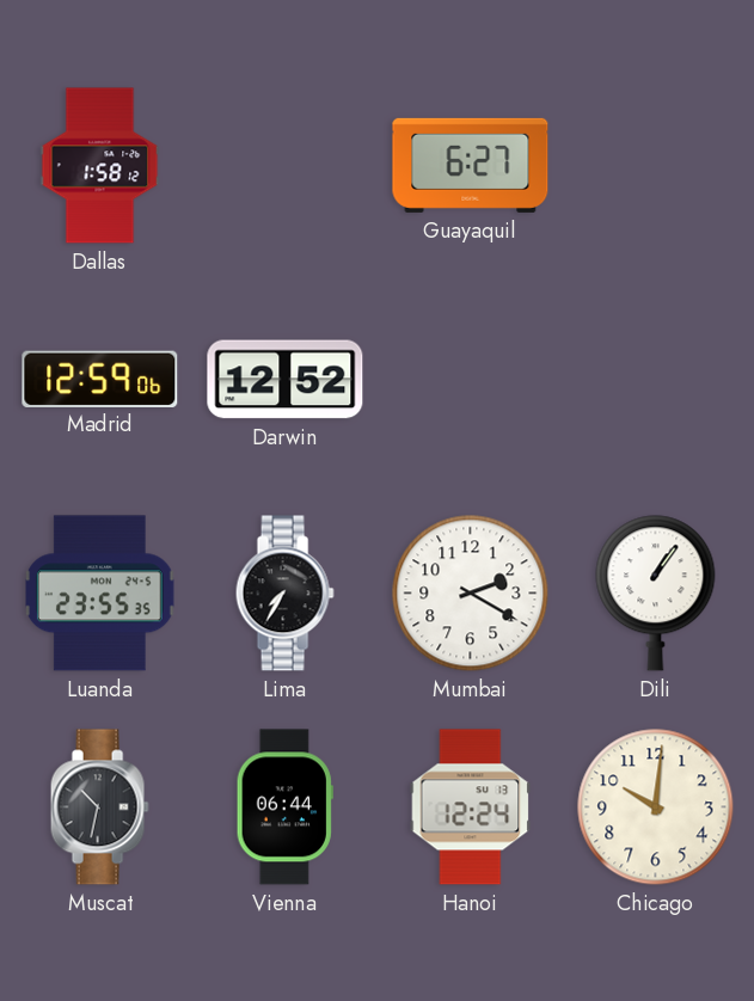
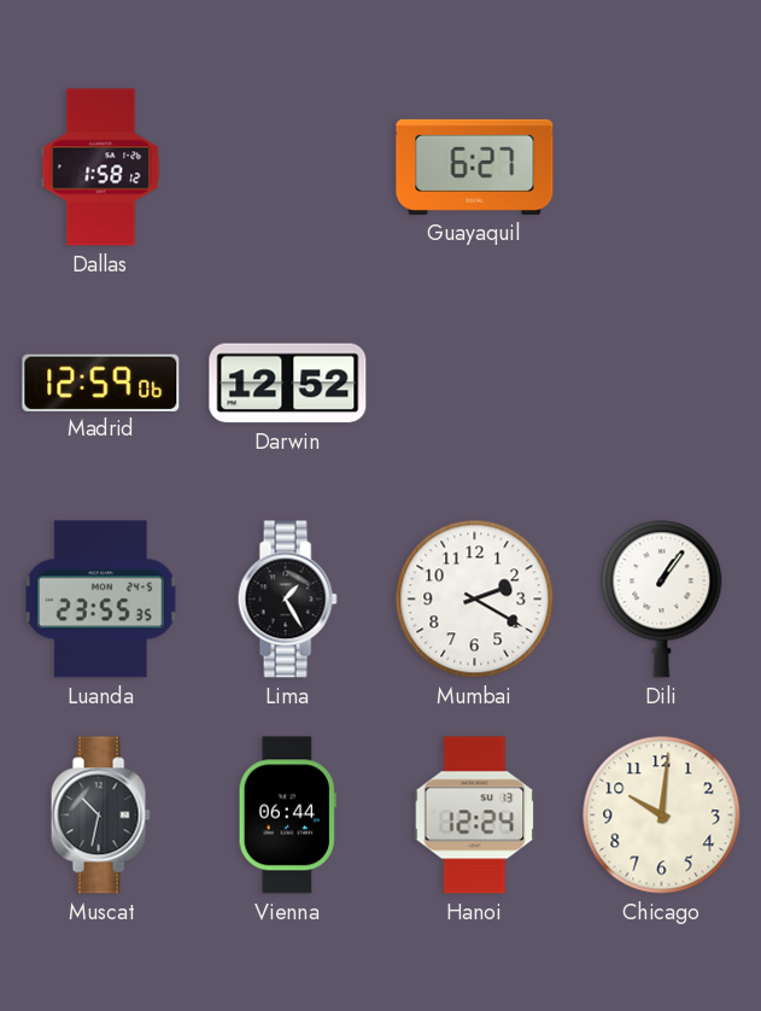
Lima: 7:35 -> 1:25 (287, 600)
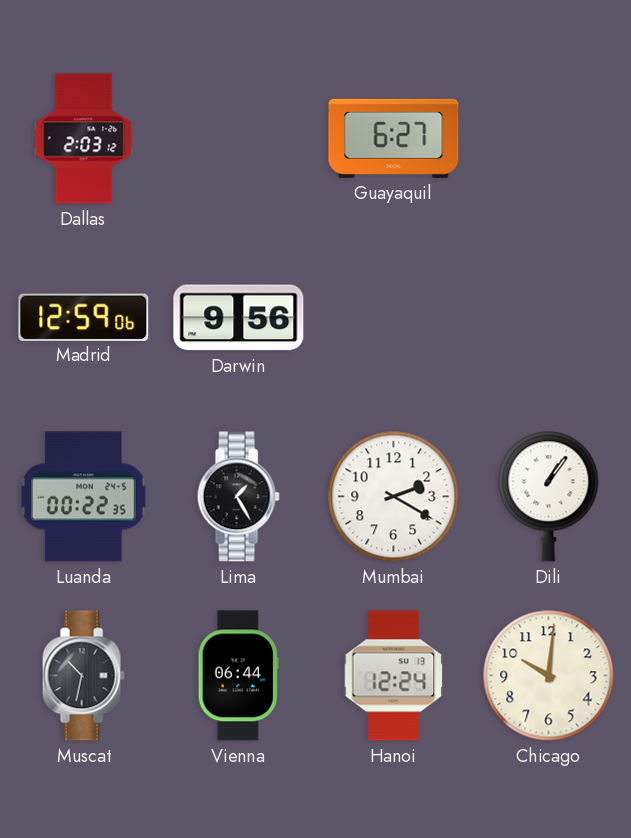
Dallas: 1:58 -> 2:03 (84, 139)
Darwin: 12:52 -> 9:56 (239, 318)
Luanda: 23:55 -> 00:22 (84, 497)
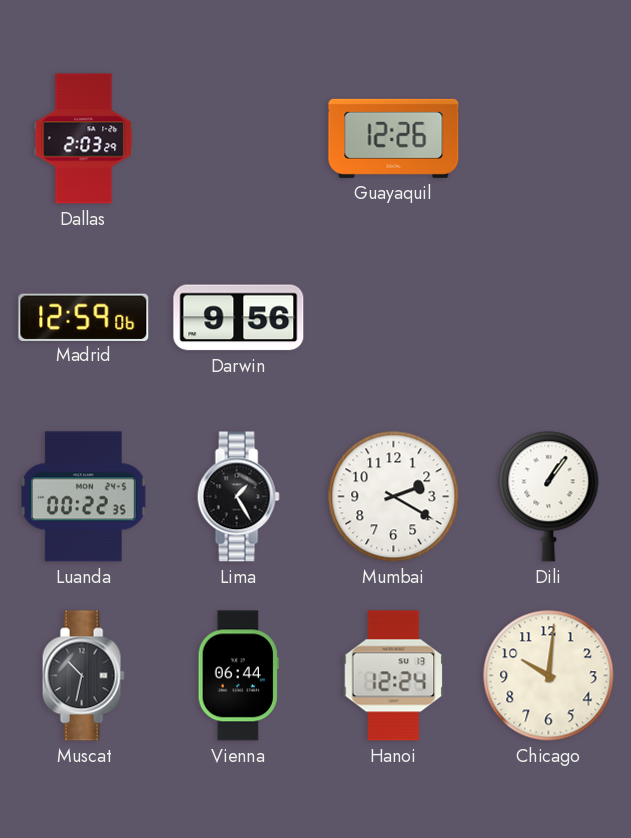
Dallas: 2:03:12 -> 2:03:29 (84, 139)
Guayaquil: 6:27 -> 12:26 (394, 138)
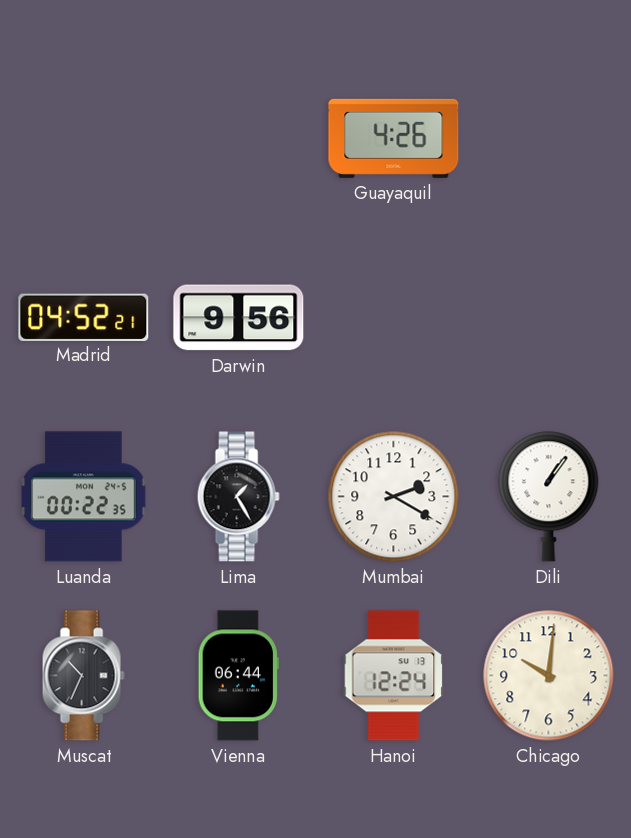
Dallas: 2:03 -> none (84, 139)
Guayaquil: 12:26 -> 4:26 (394, 138)
Madrid: 12:59 -> 04:52 (84, 317)
Muscat: 10:32 -> 10:34 (83, 676)
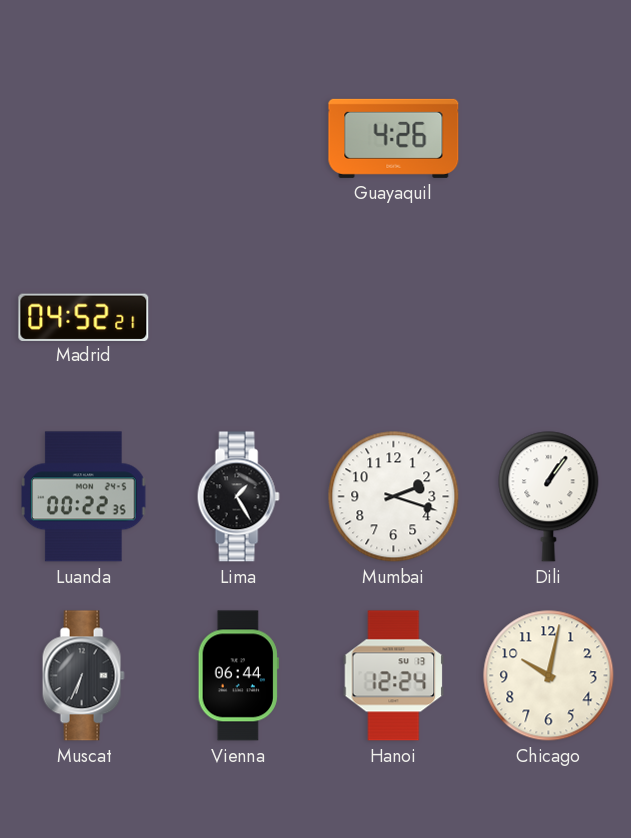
Darwin: 9:56 -> none (239, 318)
Mumbai: 2:20 -> 2:18 (394, 497)
Muscat: 10:34 -> 6:34 (83, 676)
Chicago: 10:01 -> 10:02 (549, 676)
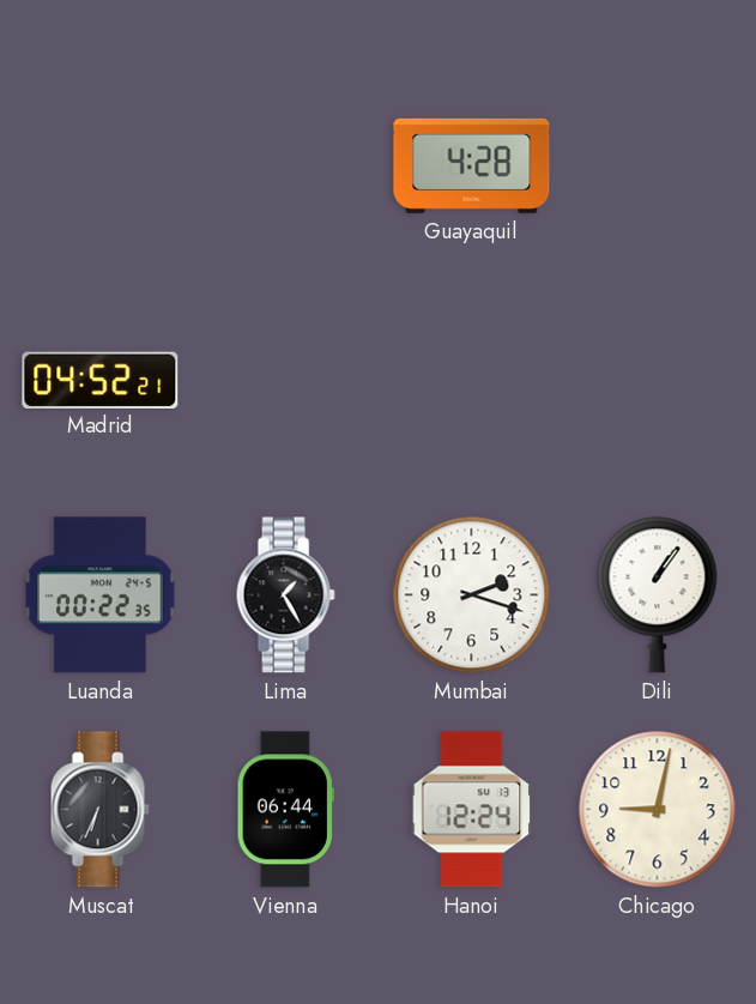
Guayaquil: 4:26 -> 4:28 (472, 165)
Chicago: 10:02 -> 9:02 (658, 810)
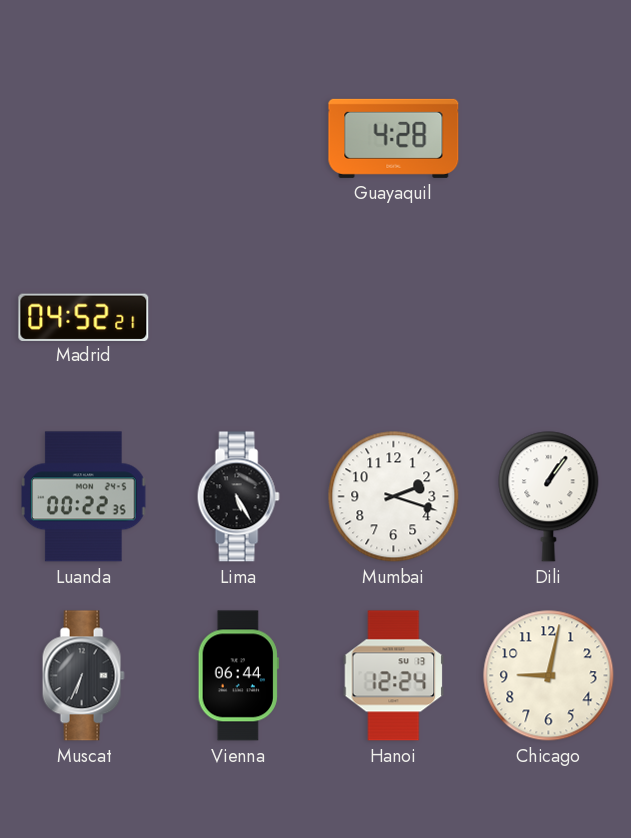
Lima: 1:25 -> 5:25 (238, 497)
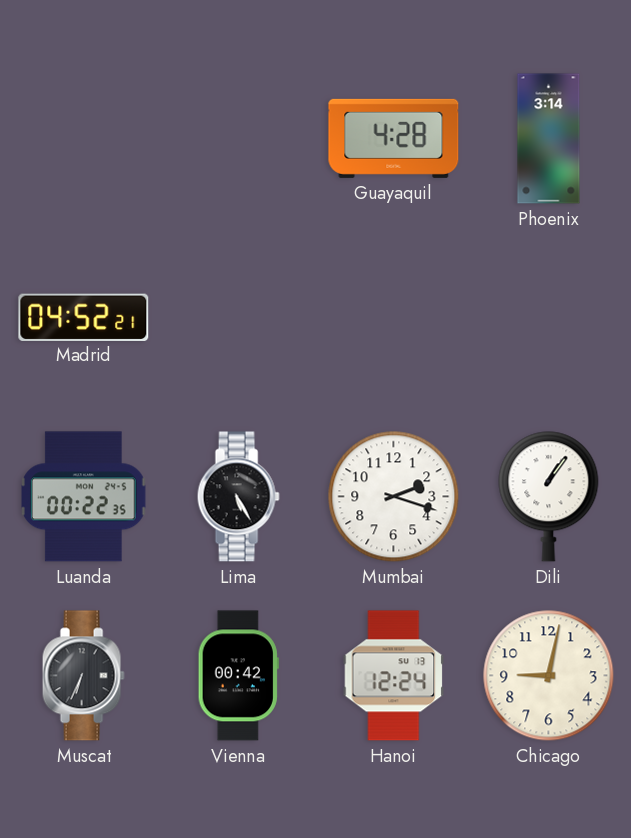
Phoenix: none -> 3:14 (549, 139)
Vienna: 06:44 -> 00:42 (238, 676)
